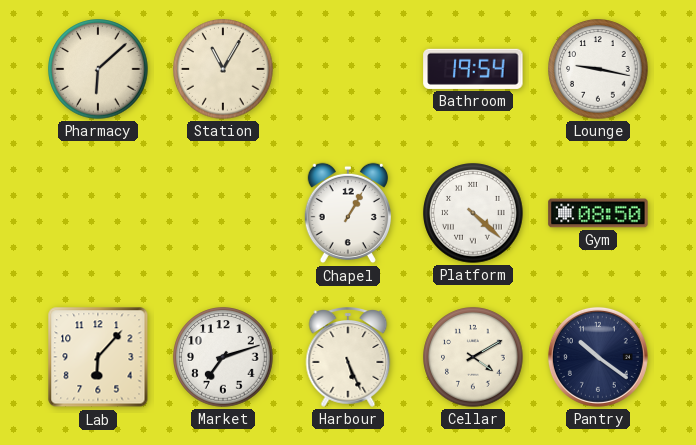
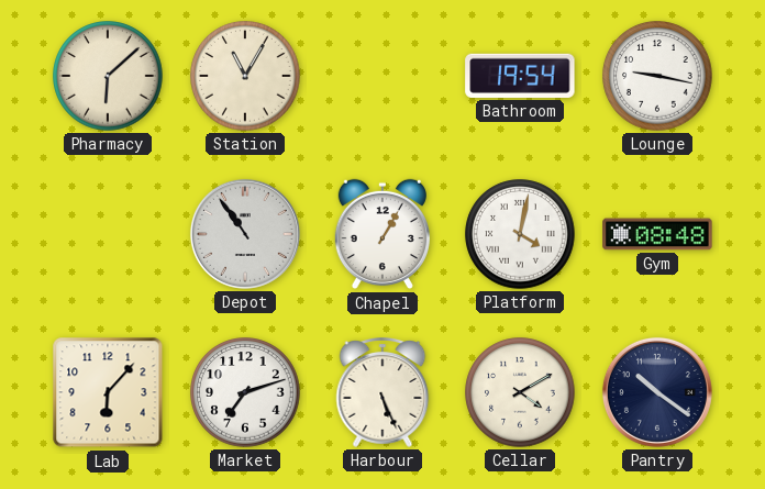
Depot: none -> 10:54 (245, 234)
Platform: 4:22 -> 4:02 (520, 234)
Gym: 08:50 -> 08:48 (657, 234)
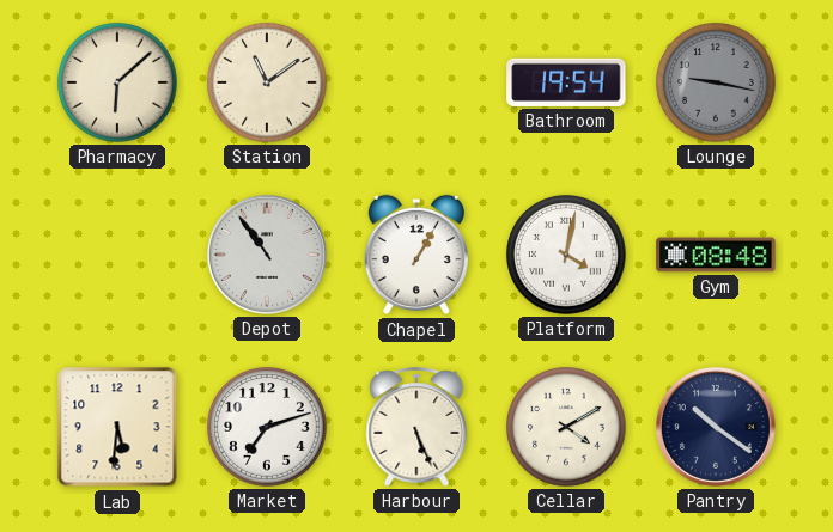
Station: 11:05 -> 11:09 (267, 82)
Lounge dial: white -> grey (716, 82)
Lab: 6:07 -> 5:31 (117, 427)
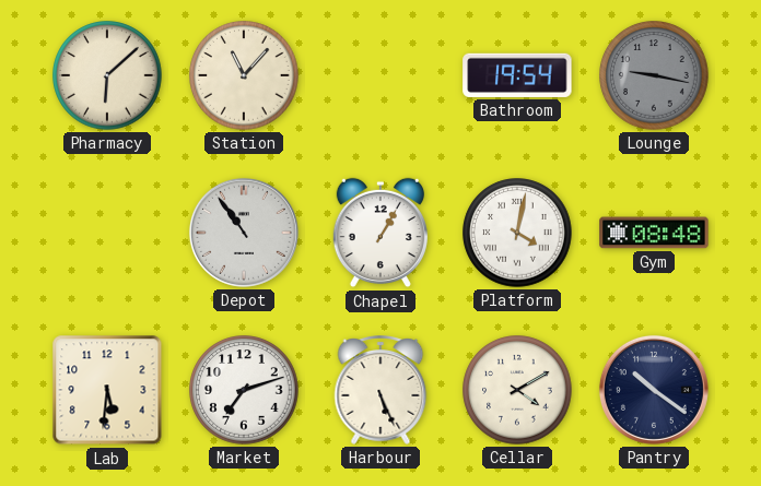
Station: 11:09 -> 11:07 (244, 75)
